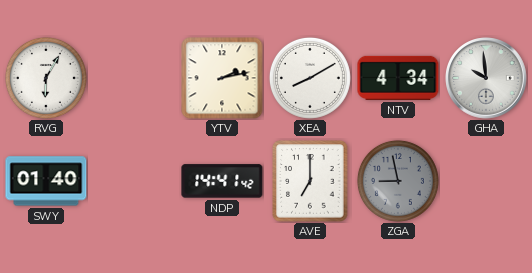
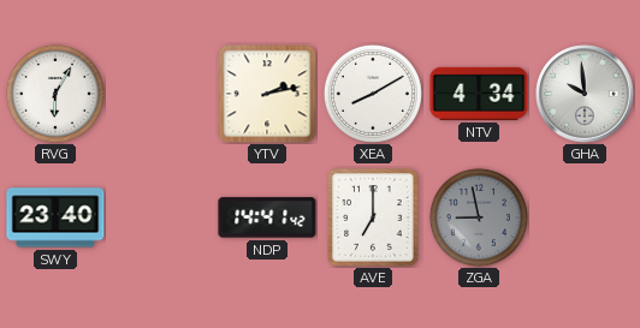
SWY: 01:40 -> 23:40 (55, 217)
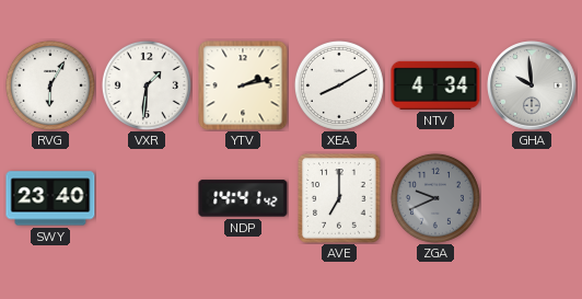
VXR: none -> 1:31 (147, 85)
ZGA: 8:58 -> 9:41 (435, 198)
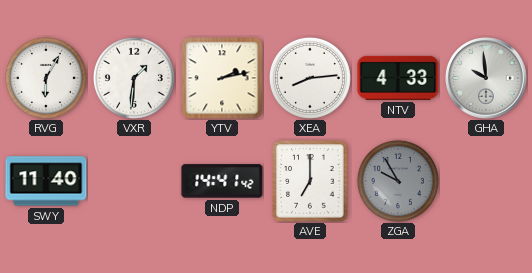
XEA: 8:10 -> 8:14 (310, 78)
NTV: 4:34 -> 4:33 (398, 78)
SWY: 23:40 -> 11:40 (46, 181)
ZGA: 9:41 -> 9:55 (398, 181)
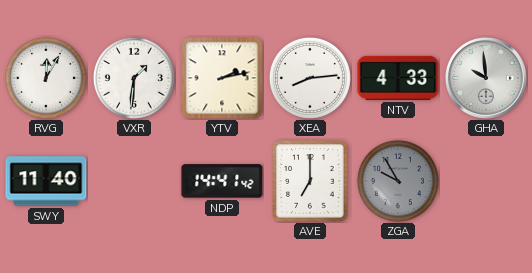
RVG: 6:05 -> 12:05 (46, 78)
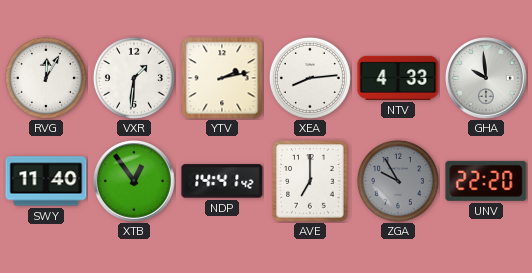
XTB: none -> 12:54 (134, 181)
UNV: none -> 22:20 (486, 181)
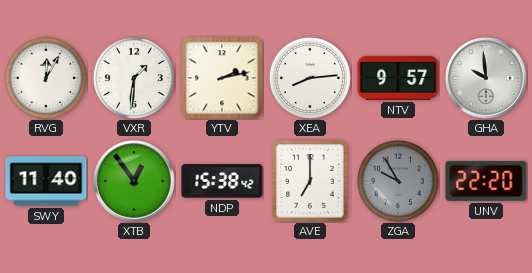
NTV: 4:33 -> 9:57 (398, 78)
NDP: 14:41 -> 15:38 (222, 181)
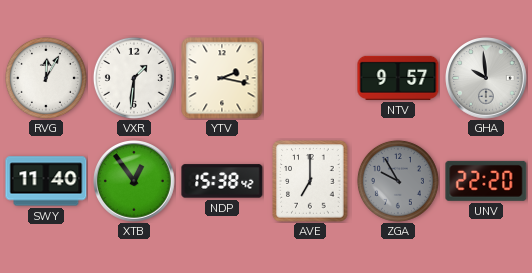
YTV: 2:13 -> 2:17 (222, 78)
XEA: 8:14 -> none (310, 78)
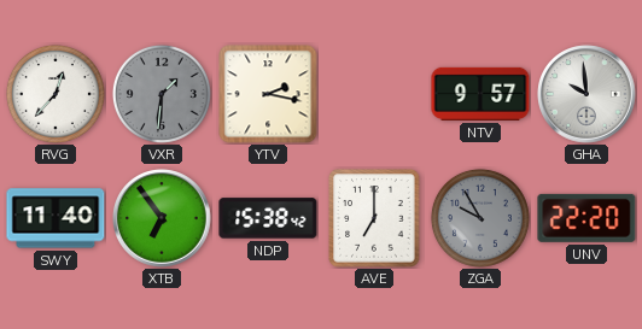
RVG: 12:05 -> 12:37 (56, 94)
VXR dial: white -> grey (162, 94)
XTB: 12:54 -> 6:54 (162, 218)
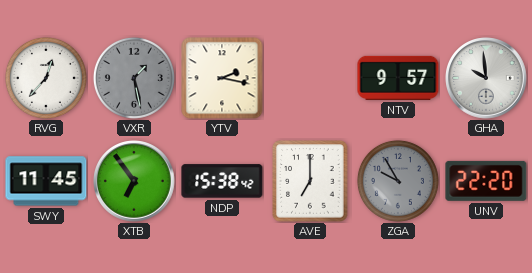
VXR: 1:31 -> 1:28 (134, 78)
SWY: 11:40 -> 11:45 (46, 181)
